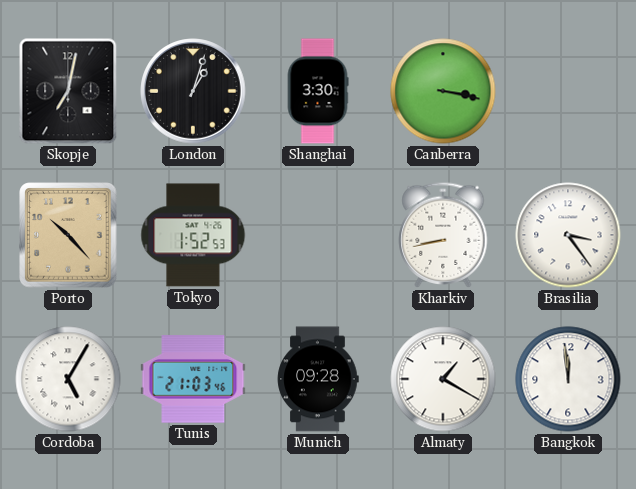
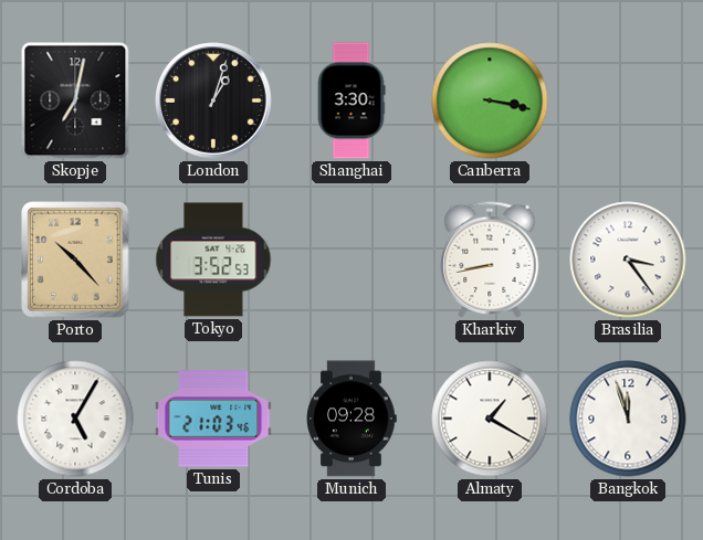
Tokyo: 1:52 -> 3:52 (213, 260)
Bangkok: 11:59 -> 11:57 (628, 419)
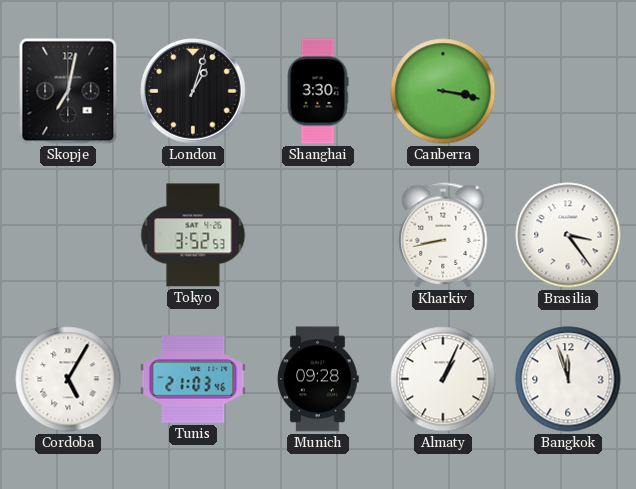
Porto: 10:23 -> none (75, 260)
Almaty: 1:20 -> 1:04 (443, 379)
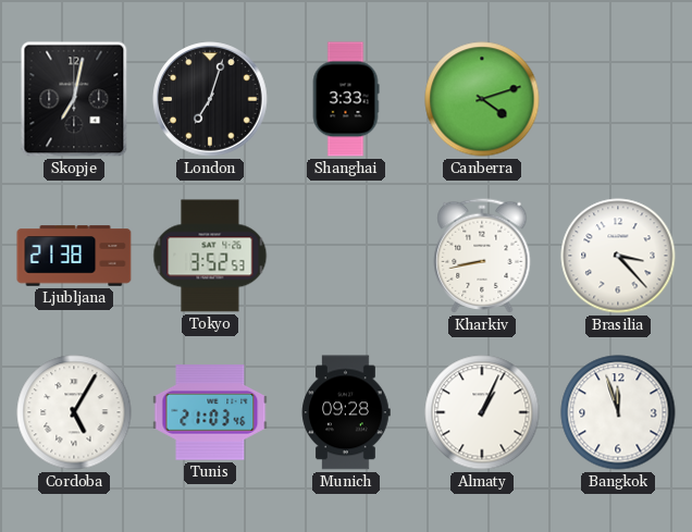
London: 1:03 -> 7:03 (210, 99)
Shanghai: 3:30 -> 3:33 (346, 99)
Canberra: 3:17 -> 4:12 (482, 99)
Ljubljana: none -> 21:38 (74, 256)
Brasilia: 3:24 -> 3:23 (618, 256)
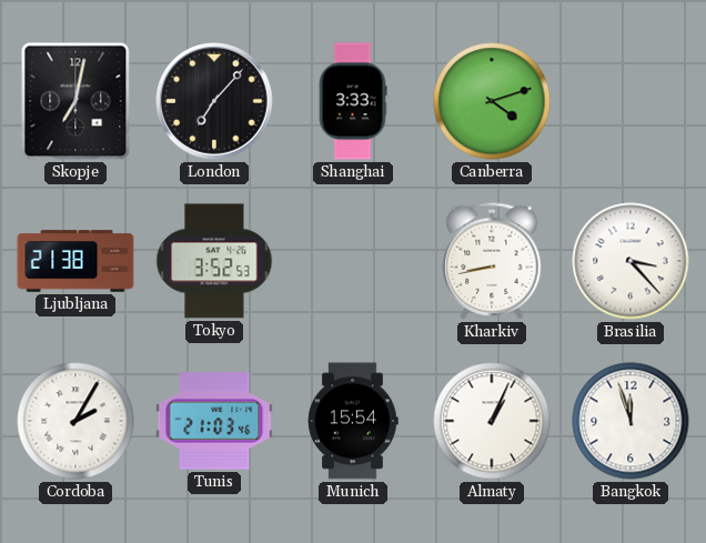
London: 7:03 -> 7:07 (214, 101)
Cordoba: 5:05 -> 2:05 (75, 421)
Munich: 09:28 -> 15:54 (353, 421)
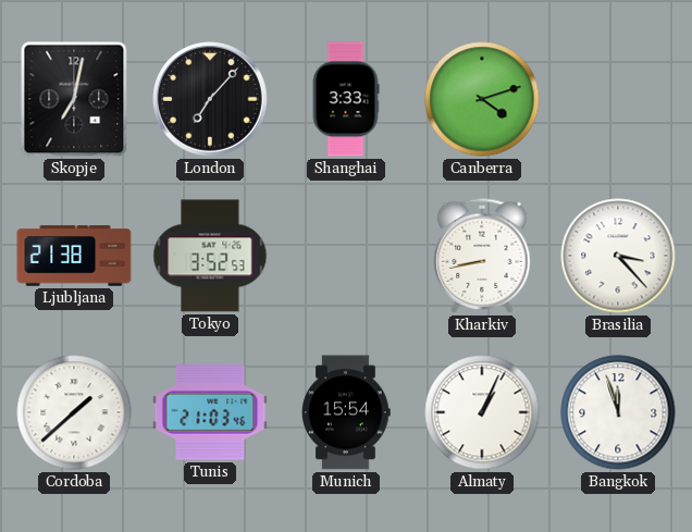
Cordoba: 2:05 -> 1:38 (74, 412)
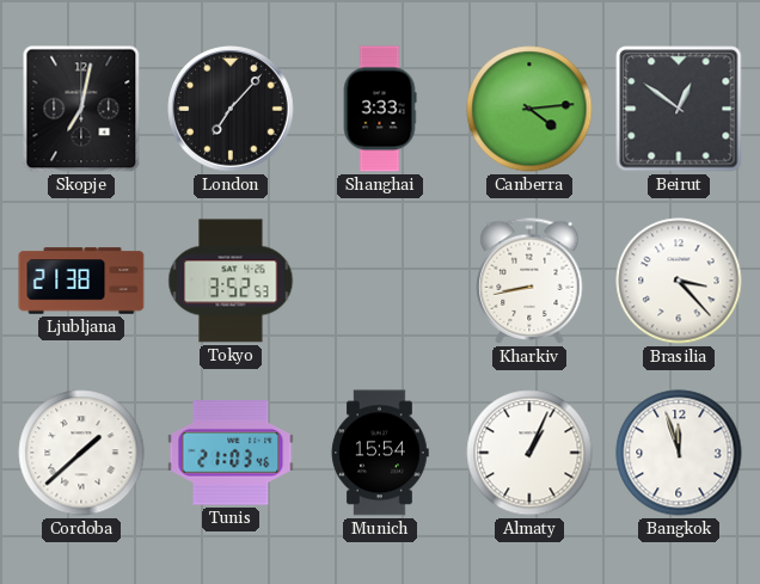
Canberra: 4:12 -> 4:14 (529, 109)
Beirut: none -> 12:51 (679, 109)
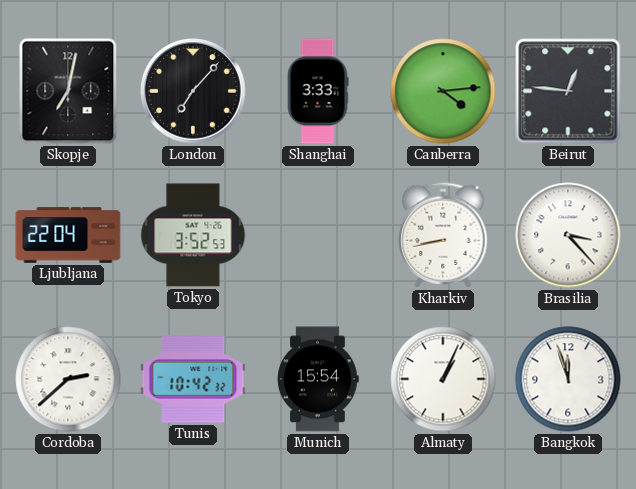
Beirut: 12:51 -> 12:46 (568, 91)
Ljubljana: 21:38 -> 22:04 (68, 235)
Cordoba: 1:38 -> 2:38 (68, 379)
Tunis: 21:03 -> 10:42 (193, 379)
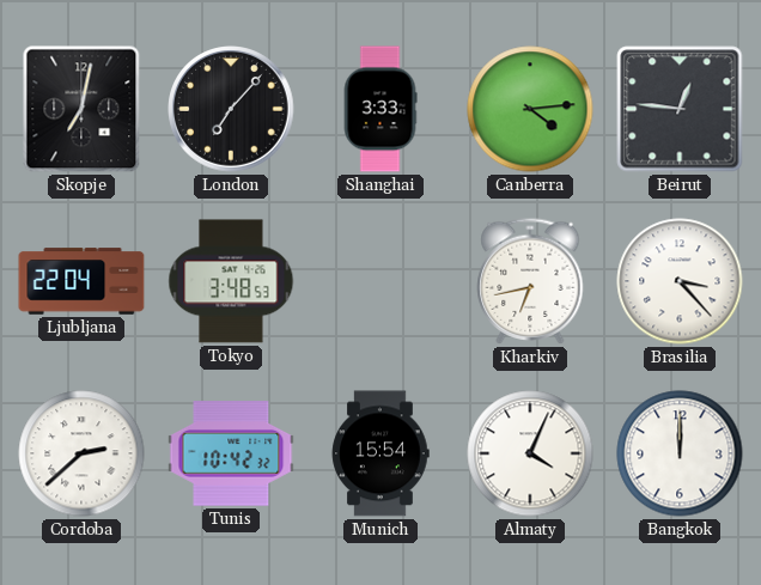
Tokyo: 3:52 -> 3:48 (231, 281)
Kharkiv: 8:43 -> 6:43 (530, 281)
Almaty: 1:04 -> 4:04 (530, 453)
Bangkok: 11:57 -> 12:00 (680, 453)
